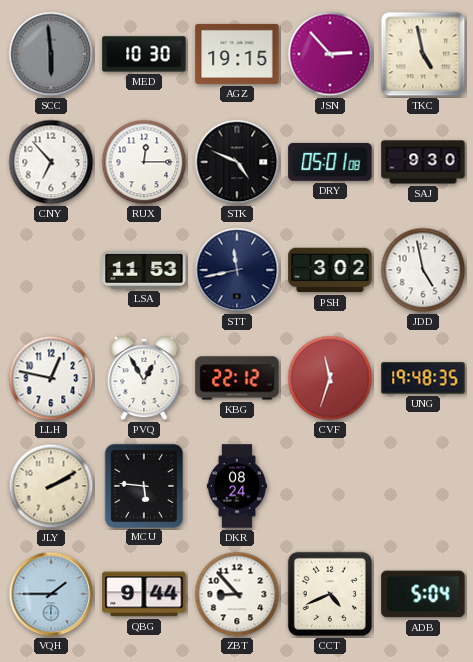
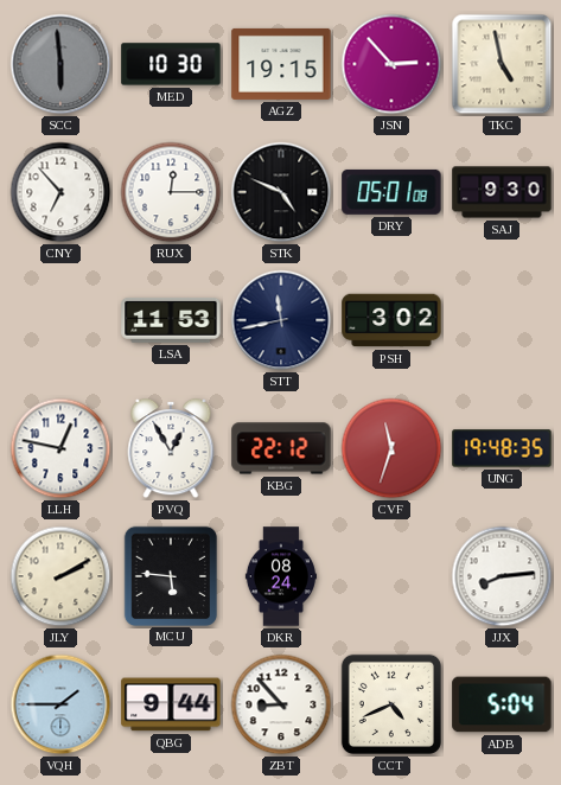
JDD: 4:58 -> none (423, 270)
JJX: none -> 8:14 (502, 576)
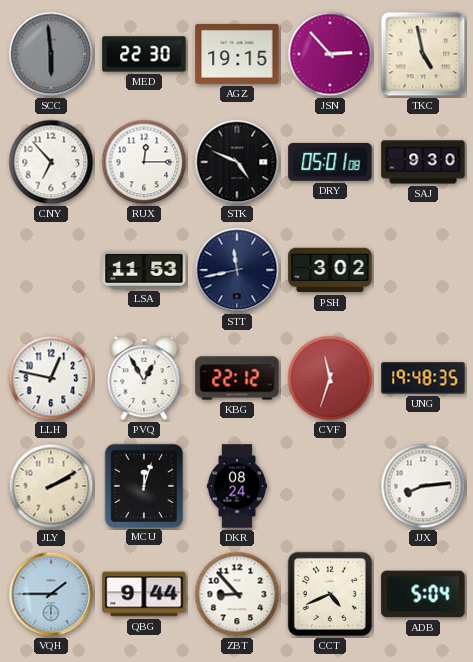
MED: 10:30 -> 22:30 (144, 54)
MCU: 5:46 -> 12:03 (143, 485)
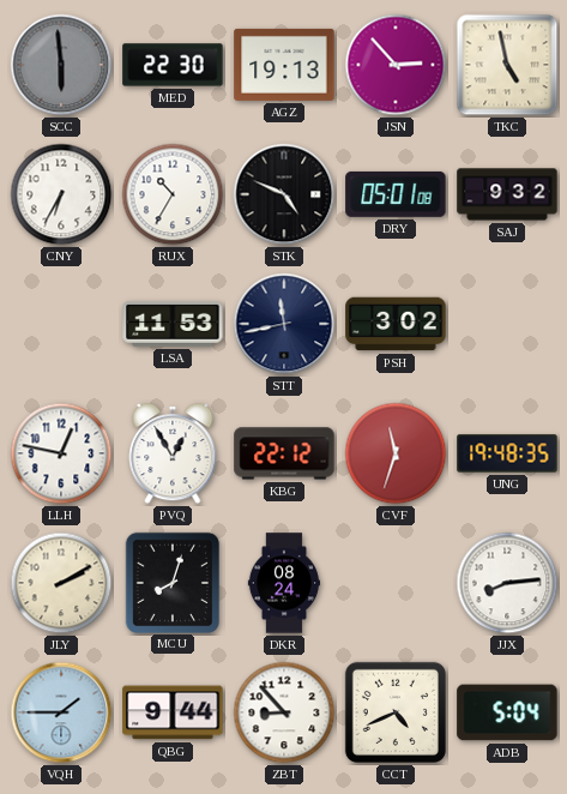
AGZ: 19:15 -> 19:13 (284, 65)
CNY: 6:53 -> 6:35 (61, 194)
RUX: 12:15 -> 10:35 (173, 194)
SAJ: 9:30 -> 9:32 (507, 194)
MCU: 12:03 -> 8:03 (171, 582)
